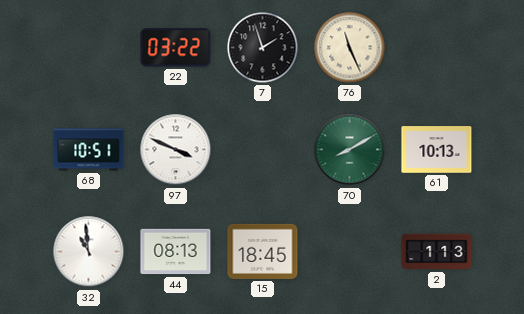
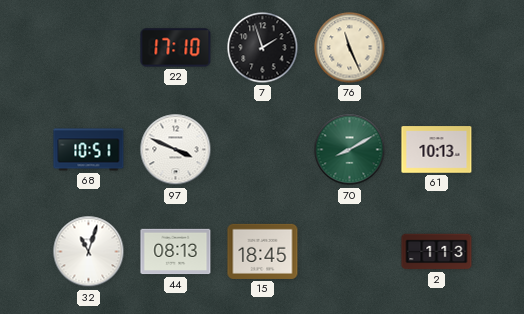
22: 03:22 -> 17:10 (176, 48)
32: 10:59 -> 11:03 (89, 252)
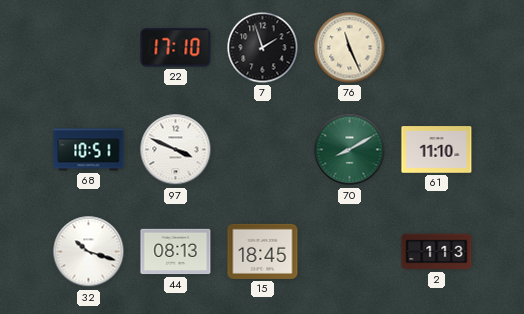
61: 10:13 -> 11:10 (437, 150)
32: 11:03 -> 10:18 (89, 252)
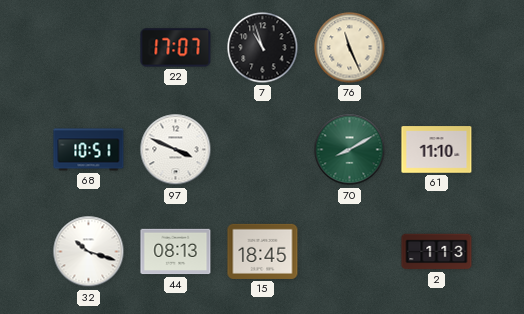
22: 17:10 -> 17:07 (176, 48)
7: 1:57 -> 10:57 (263, 48)
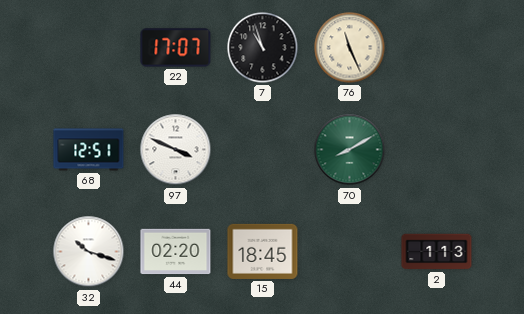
68: 10:51 -> 12:51 (89, 150)
61: 11:10 -> none (437, 150)
44: 08:13 -> 02:20 (176, 252)
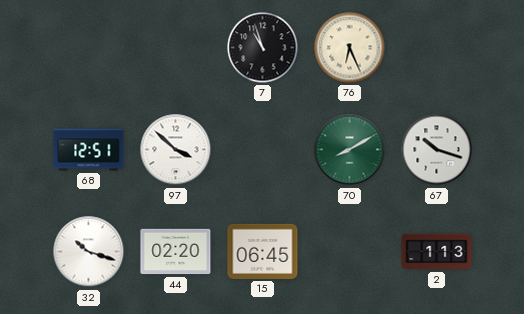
22: 17:07 -> none (176, 48)
76: 11:26 -> 6:26 (350, 48)
97: 3:49 -> 3:52 (176, 150)
67: none -> 10:18 (437, 150)
15: 18:45 -> 06:45 (263, 251)
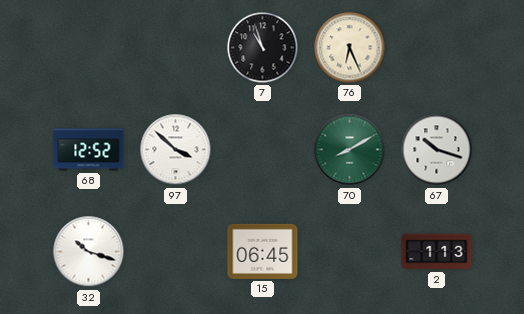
68: 12:51 -> 12:52 (89, 150)
44: 02:20 -> none (176, 252)
